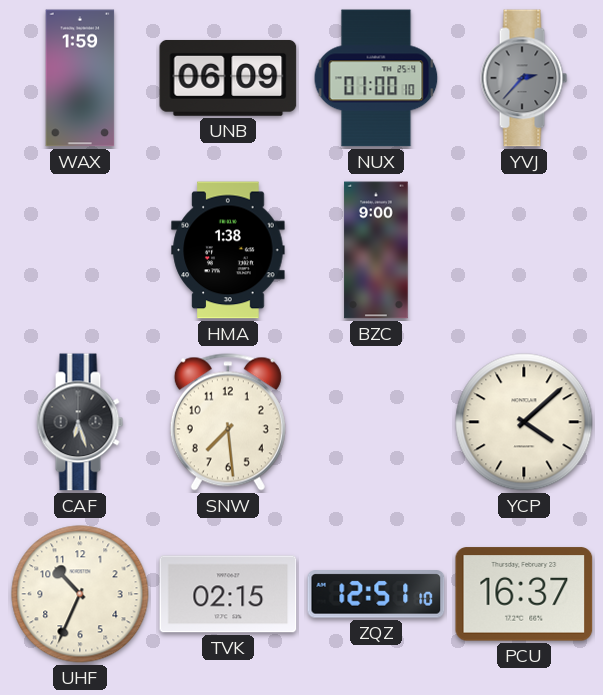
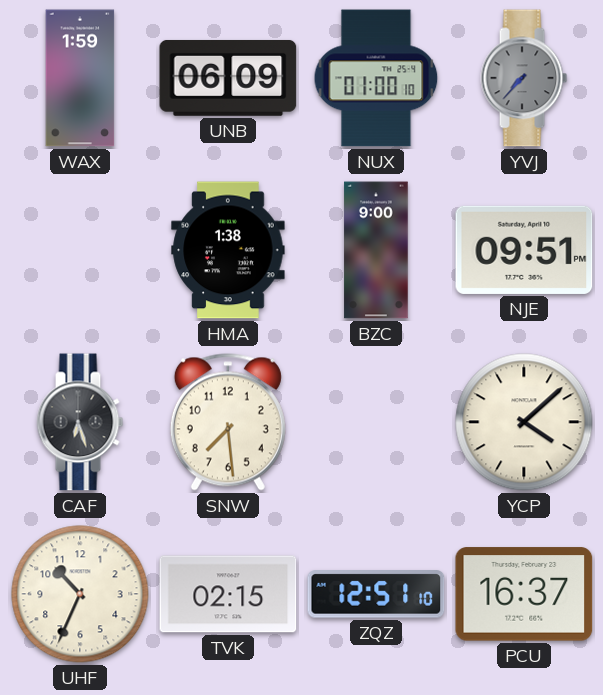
YVJ: 2:37 -> 7:37 (524, 78)
NJE: none -> 09:51 (524, 250)
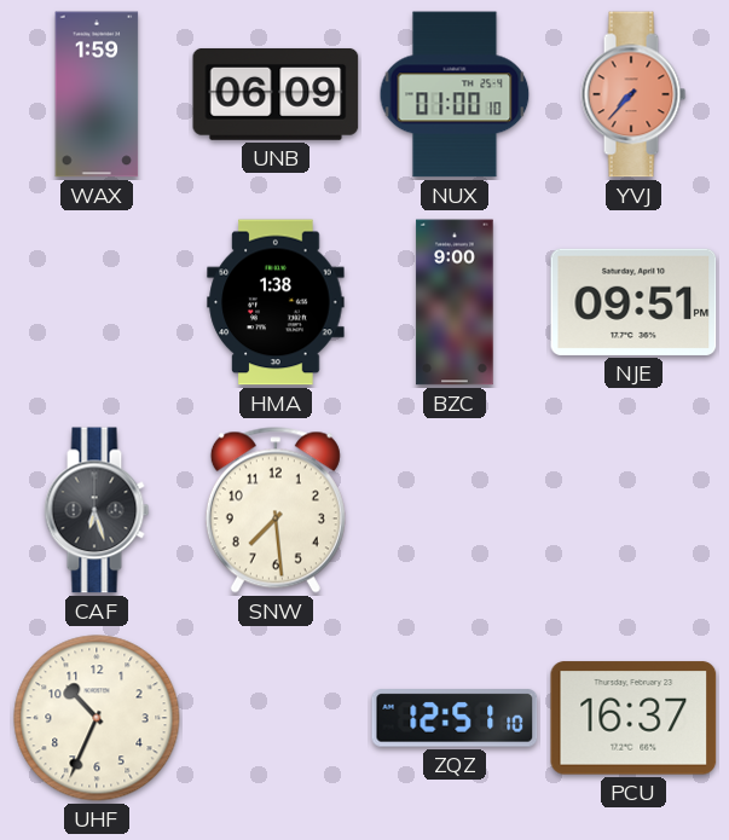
YVJ dial: grey -> salmon (633, 94)
YCP: 4:08 -> none (524, 422)
TVK: 02:15 -> none (228, 594)
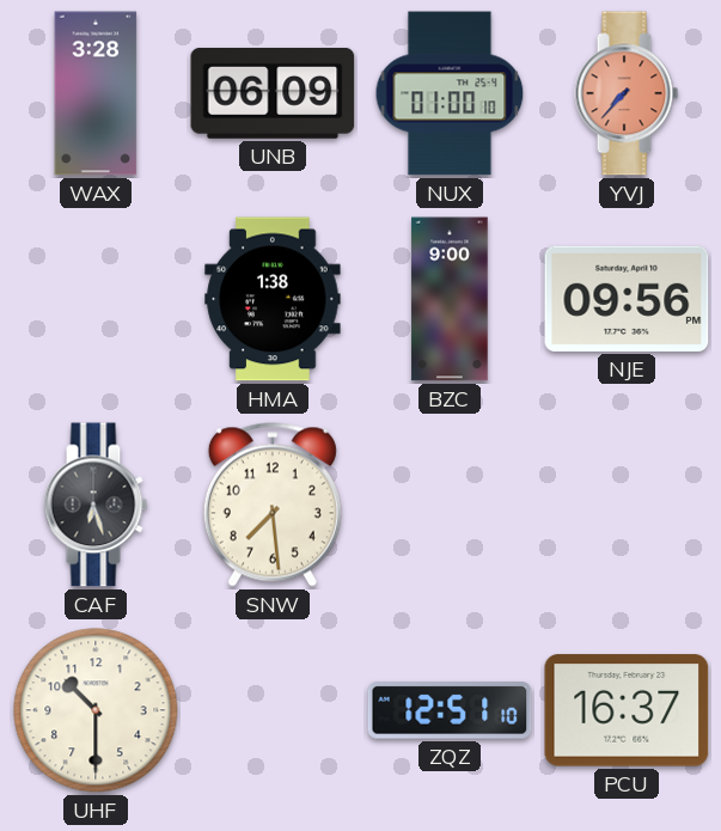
WAX: 1:59 -> 3:28 (96, 93)
NJE: 09:51 -> 09:56 (627, 299)
UHF: 10:34 -> 10:30 (96, 710)
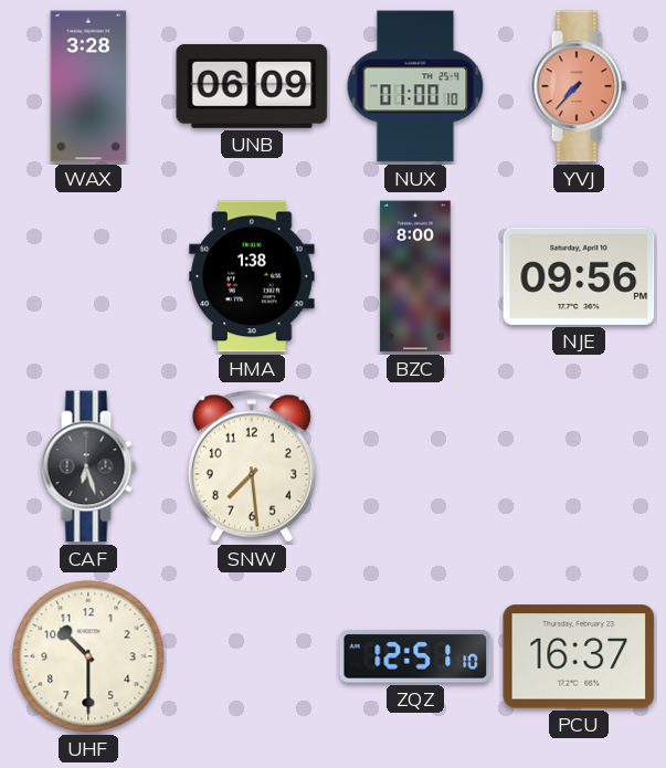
BZC: 9:00 -> 8:00 (415, 276)
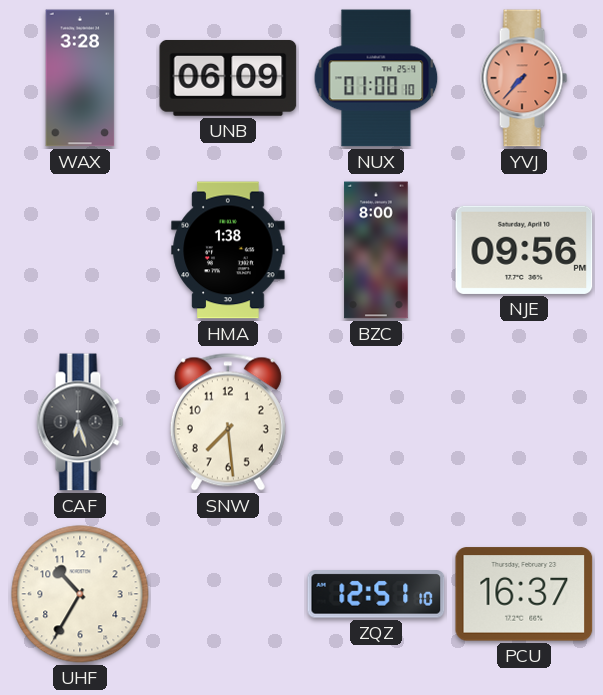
UHF: 10:30 -> 10:35 (80, 594)
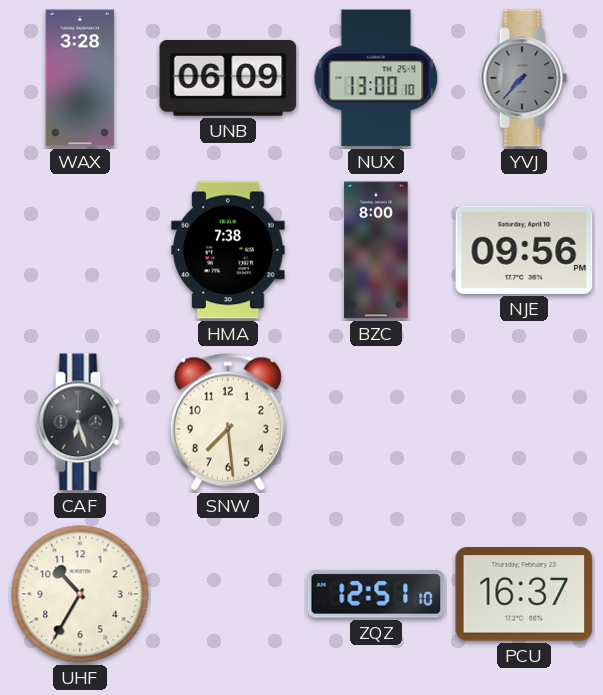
NUX: 01:00 -> 13:00 (376, 78)
YVJ dial: salmon -> grey (524, 78)
HMA: 1:38 -> 7:38 (228, 250)
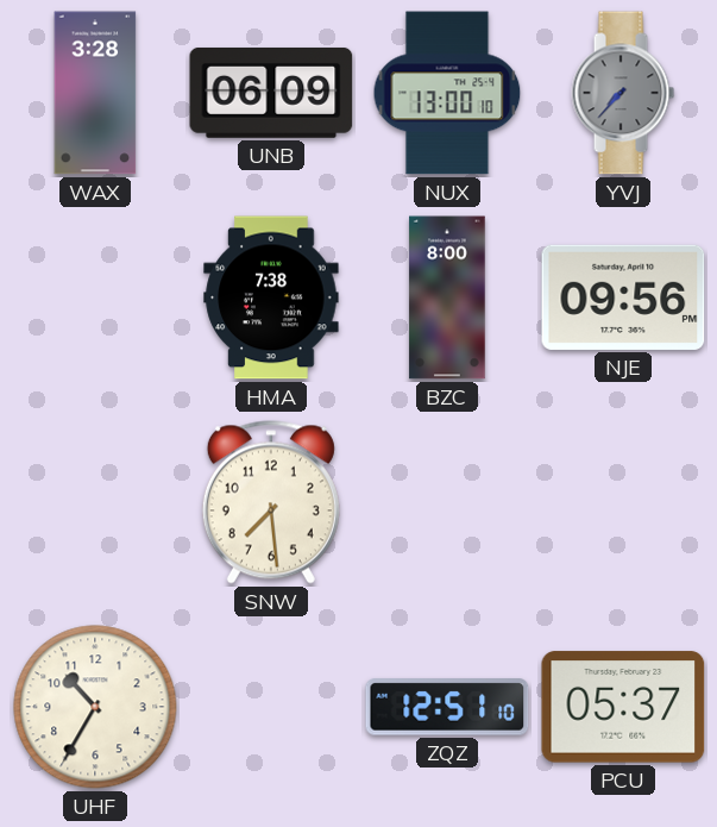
CAF: 6:27 -> none (80, 422)
PCU: 16:37 -> 05:37 (623, 707)
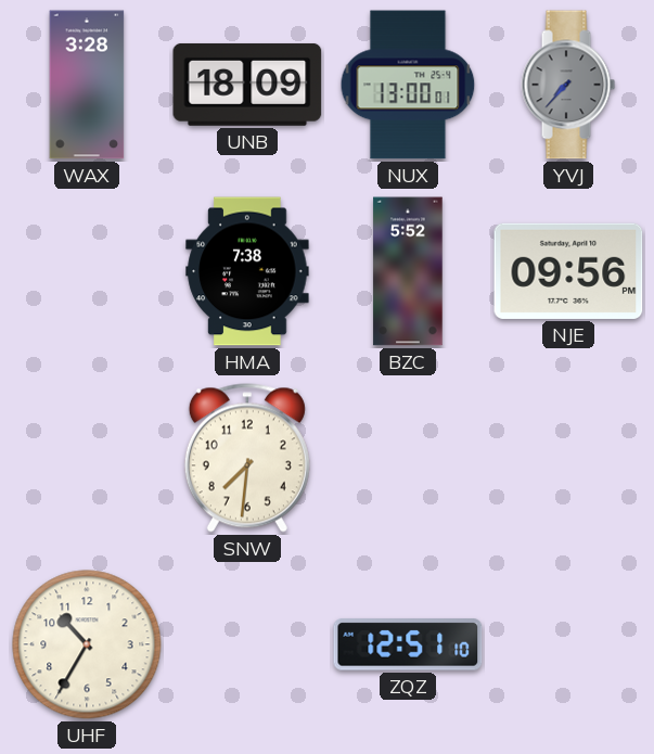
UNB: 06:09 -> 18:09 (247, 85)
NUX: 13:00:10 -> 13:00:01 (408, 85)
BZC: 8:00 -> 5:52 (408, 271)
SNW: 7:29 -> 7:31 (247, 458)
PCU: 05:37 -> none (623, 707)
